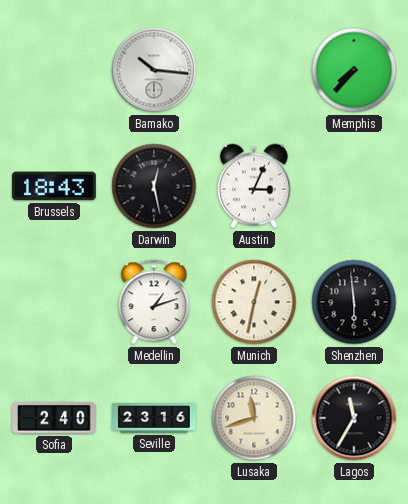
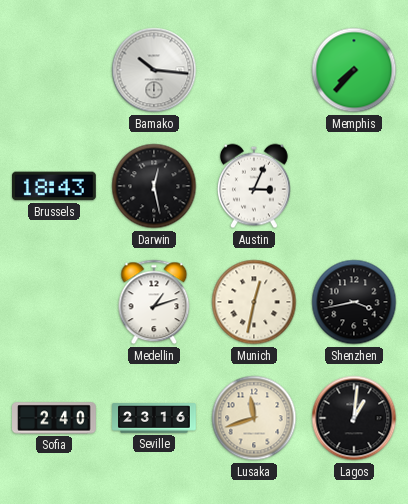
Shenzhen: 5:59 -> 3:43 (354, 302)
Lagos: 11:35 -> 1:01 (354, 418)
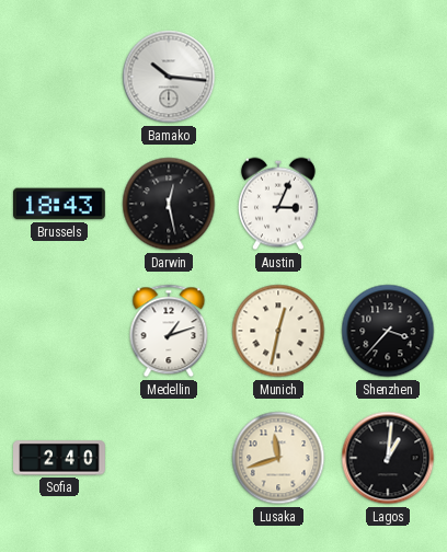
Memphis: 7:37 -> none (354, 70)
Shenzhen: 3:43 -> 3:37 (388, 331)
Seville: 23:16 -> none (154, 418)
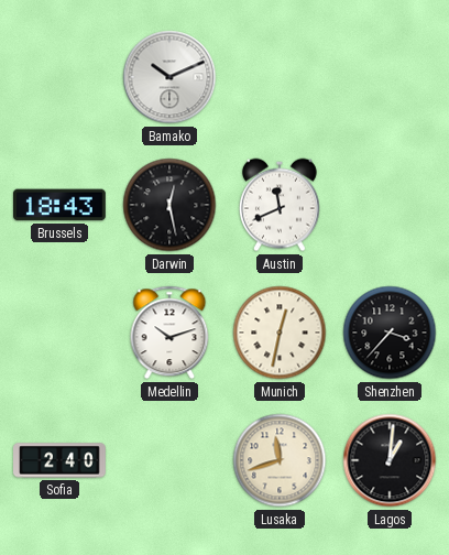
Bamako: 10:16 -> 10:11 (169, 77)
Austin: 3:04 -> 11:41 (280, 205)
Medellin: 1:12 -> 10:12 (169, 333)
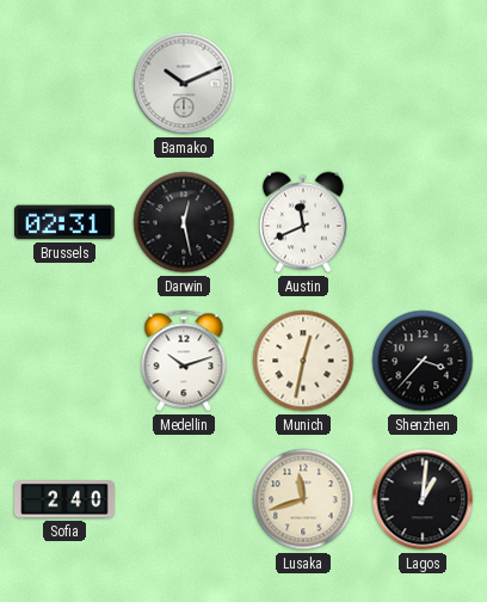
Brussels: 18:43 -> 02:31 (66, 222)
